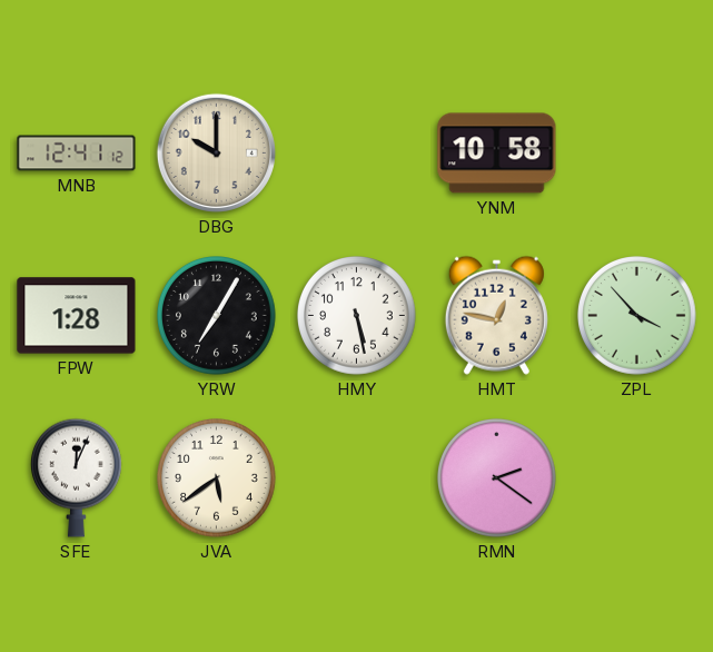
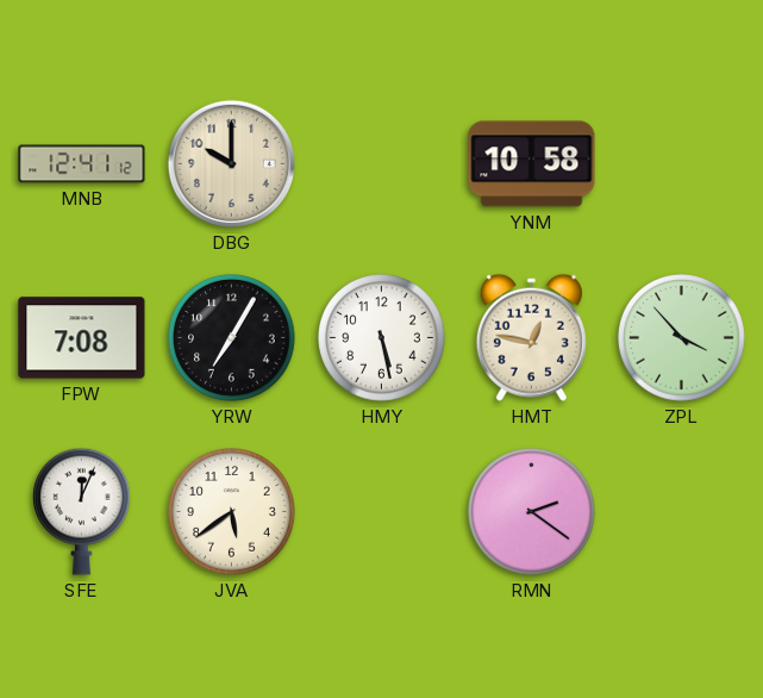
FPW: 1:28 -> 7:08 (82, 338)
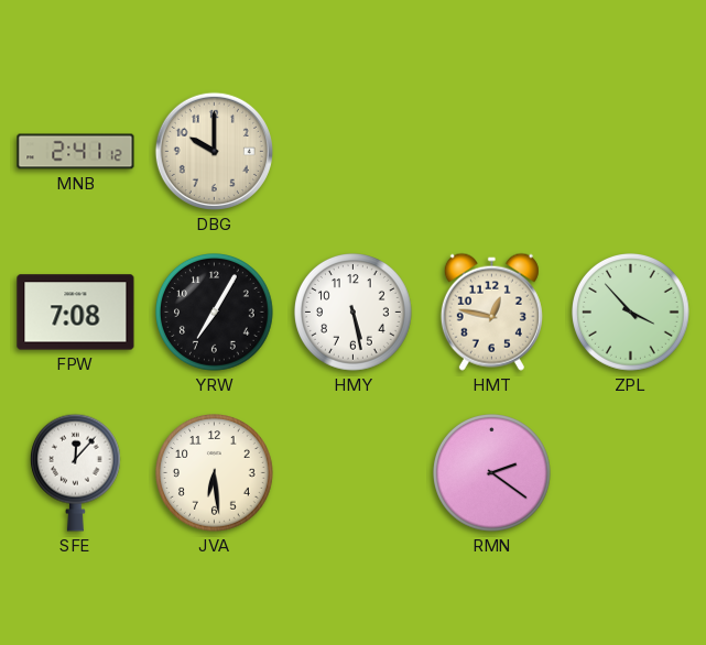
MNB: 12:41 -> 2:41 (76, 152)
YNM: 10:58 -> none (532, 164)
SFE: 12:04 -> 12:07 (75, 472)
JVA: 5:39 -> 6:29 (215, 473)
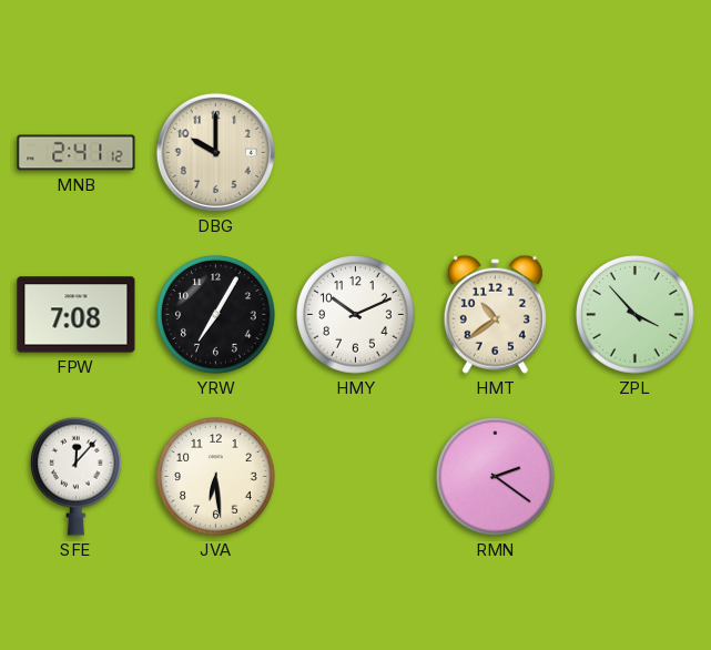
HMY: 5:28 -> 10:11 (356, 315)
HMT: 12:47 -> 10:39 (495, 314)
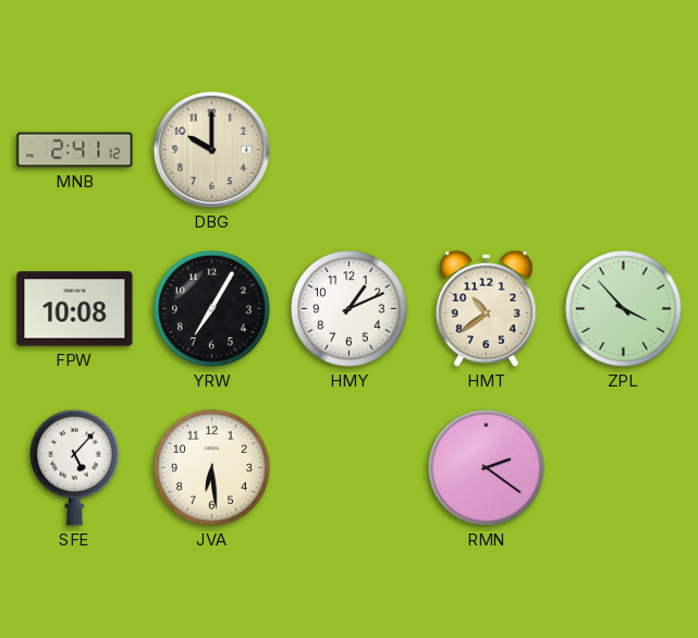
FPW: 7:08 -> 10:08 (75, 309)
HMY: 10:11 -> 1:11 (350, 309)
SFE: 12:07 -> 5:07 (74, 467)
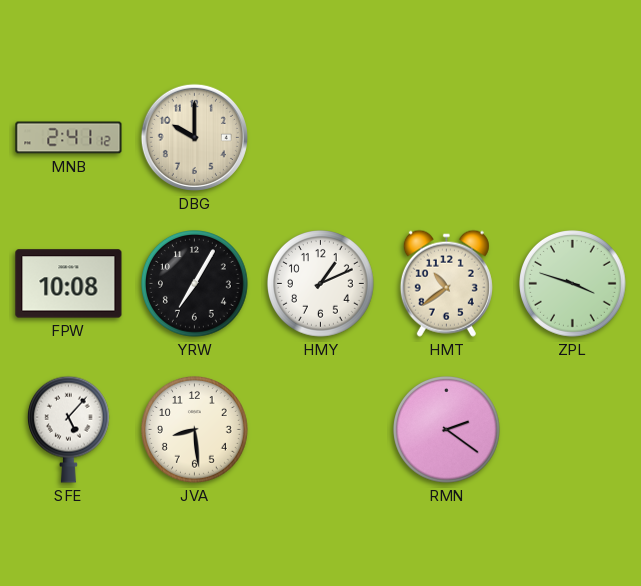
ZPL: 3:53 -> 3:48 (573, 284)
JVA: 6:29 -> 8:29 (195, 430)
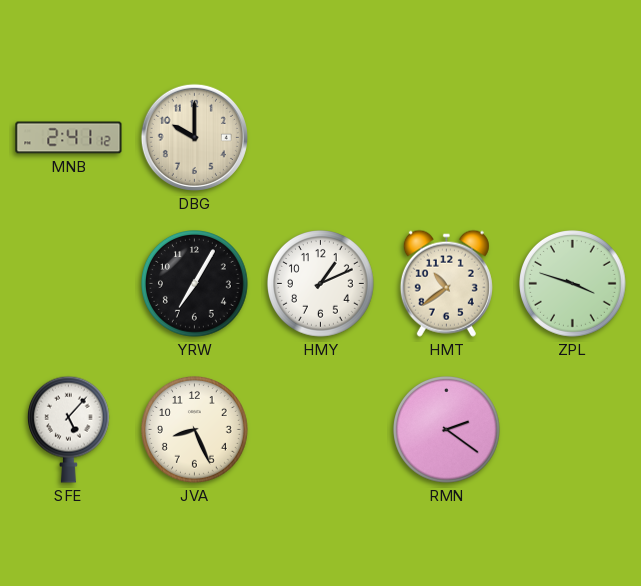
FPW: 10:08 -> none (69, 284)
JVA: 8:29 -> 8:26 (195, 430)
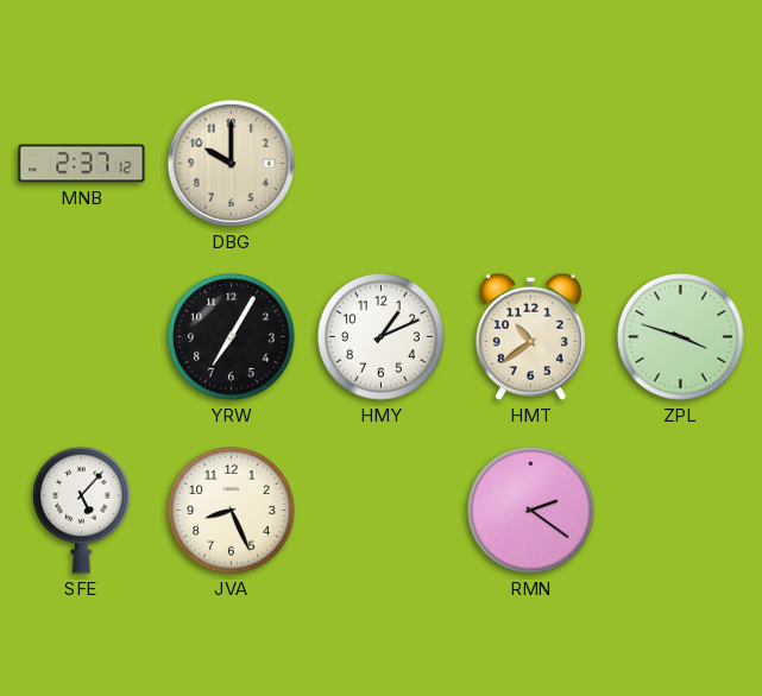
MNB: 2:41 -> 2:37 (82, 164)
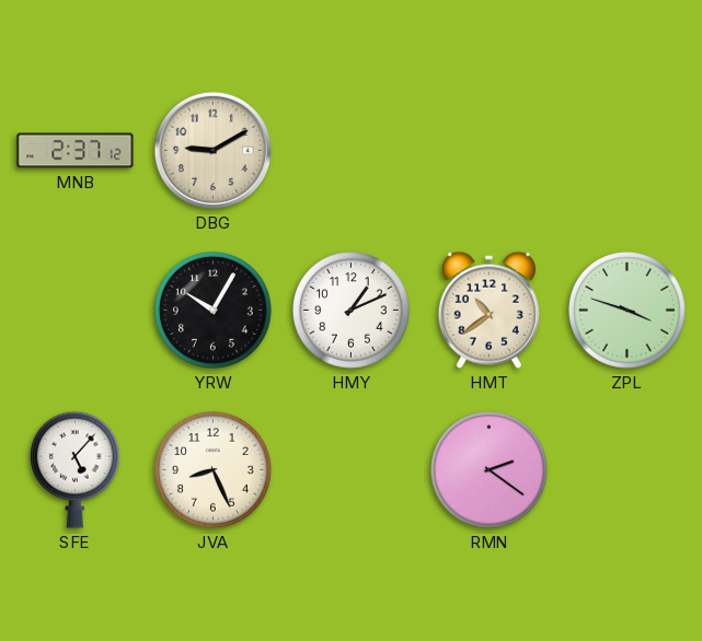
DBG: 10:00 -> 9:10 (212, 150)
YRW: 7:05 -> 10:05 (214, 311)
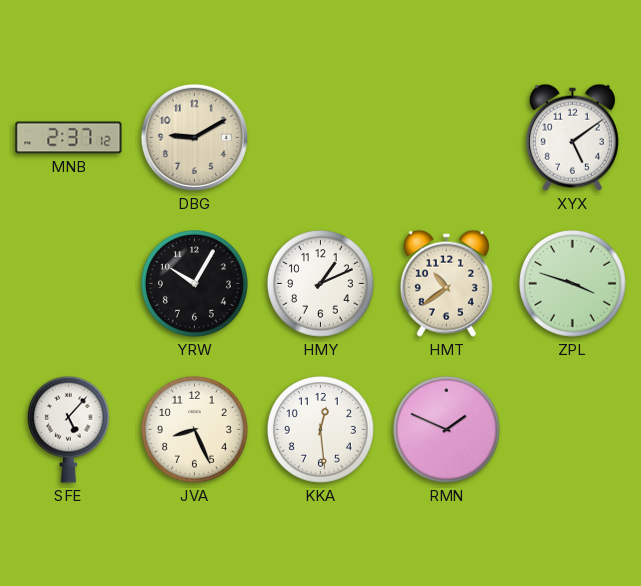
XYX: none -> 5:09 (572, 137)
KKA: none -> 12:29 (321, 430)
RMN: 2:21 -> 1:49 (447, 430)
